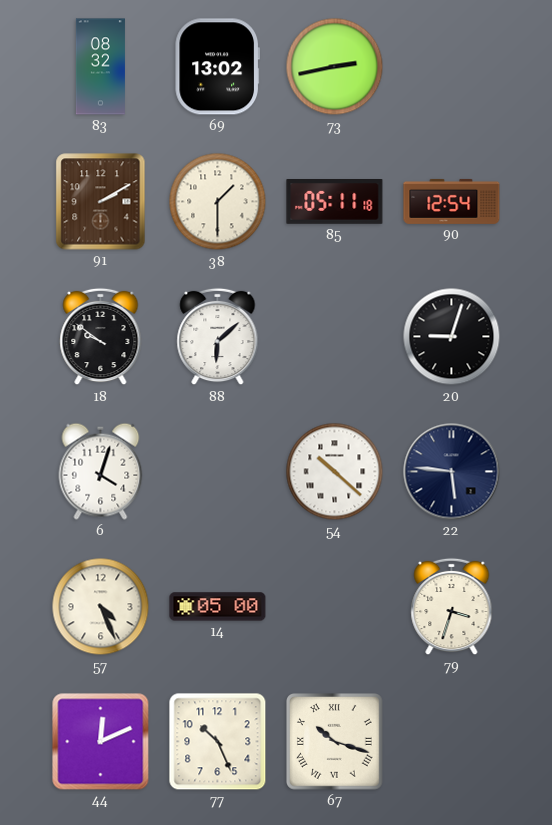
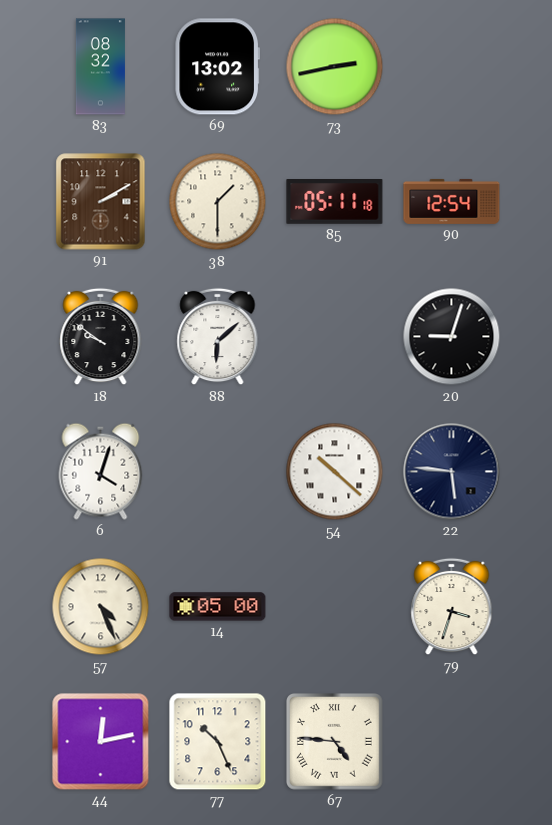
44: 12:11 -> 12:13 (101, 742)
67: 10:18 -> 4:46 (335, 742)
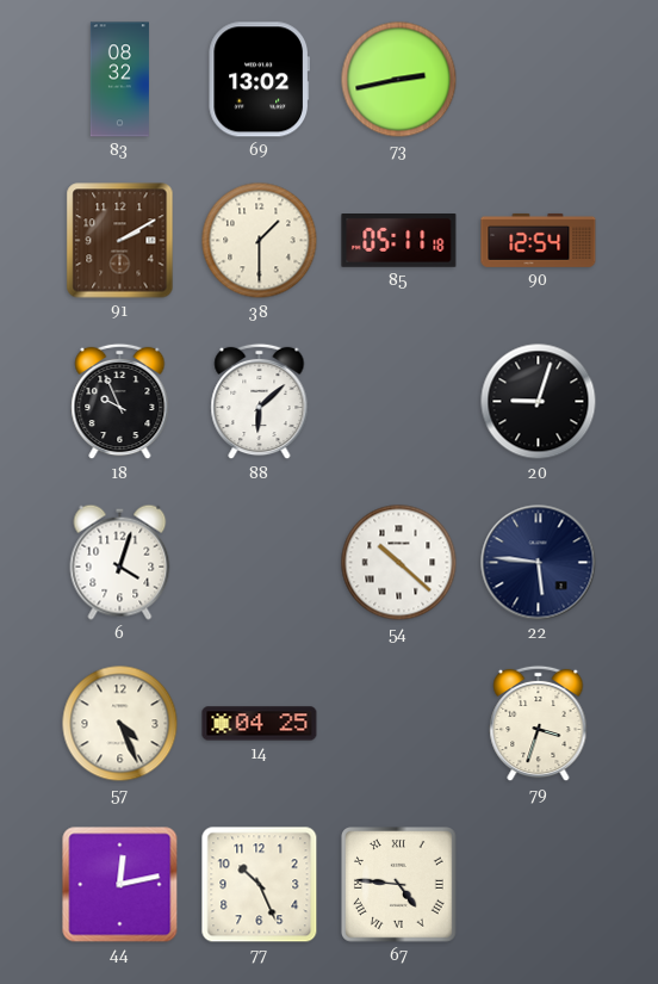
18: 9:51 -> 9:56 (120, 402)
14: 05:00 -> 04:25 (260, 724)
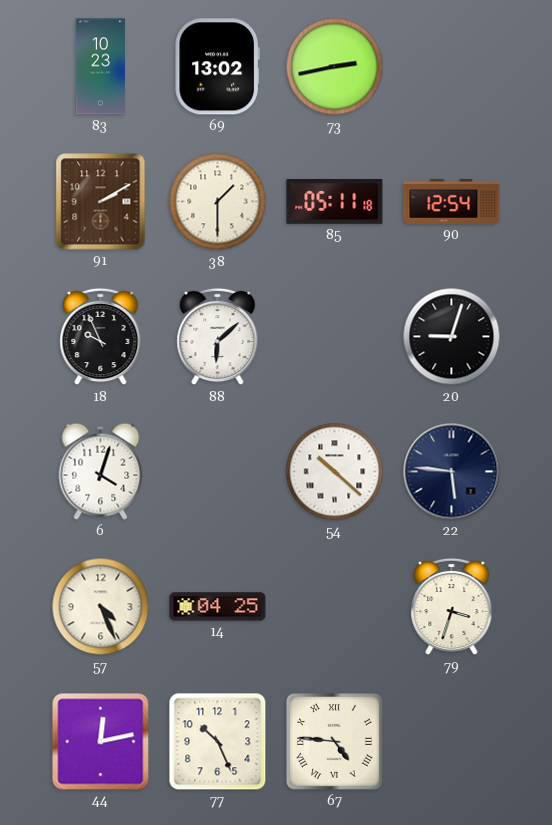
83: 08:32 -> 10:23 (100, 67)
